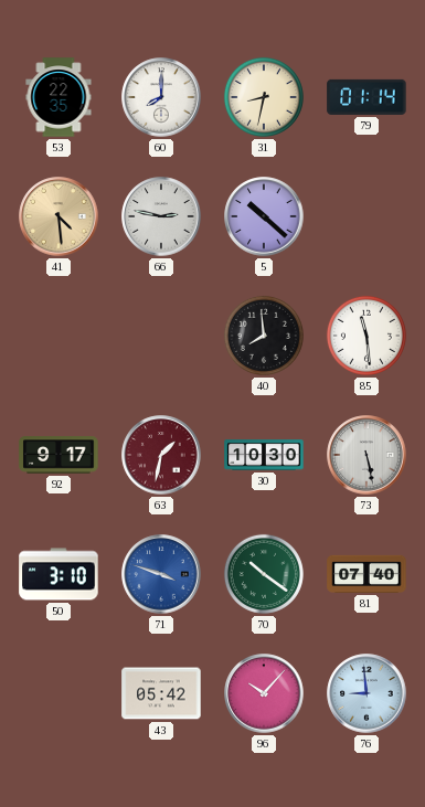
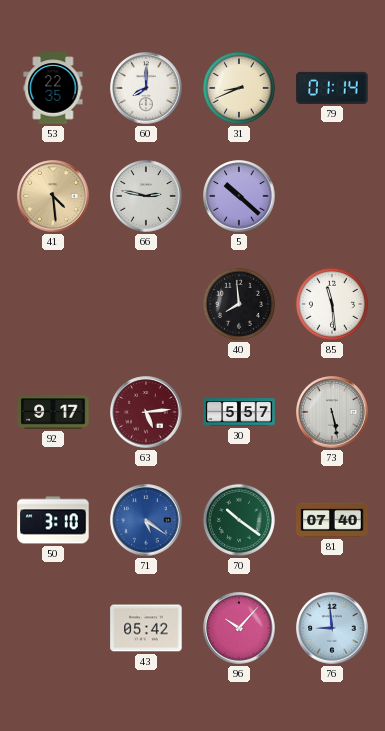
31: 8:32 -> 8:41 (239, 88)
63: 1:32 -> 5:14 (146, 412)
30: 10:30 -> 5:57 (239, 412)
71: 3:48 -> 5:21 (146, 520)
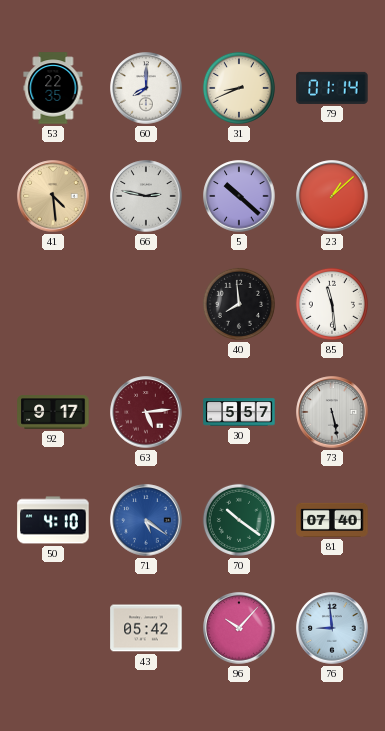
23: none -> 1:08 (332, 196)
50: 3:10 -> 4:10 (53, 520)
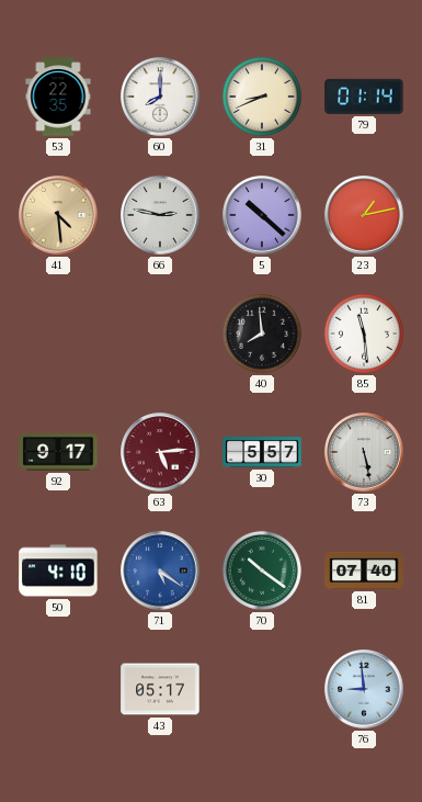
23: 1:08 -> 1:13 (364, 215)
43: 05:42 -> 05:17 (160, 689)
96: 10:07 -> none (239, 628)
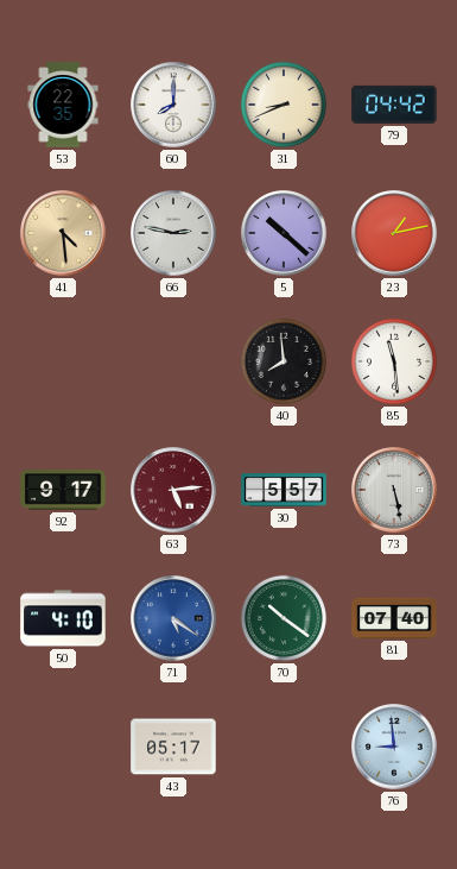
79: 01:14 -> 04:42 (394, 105)
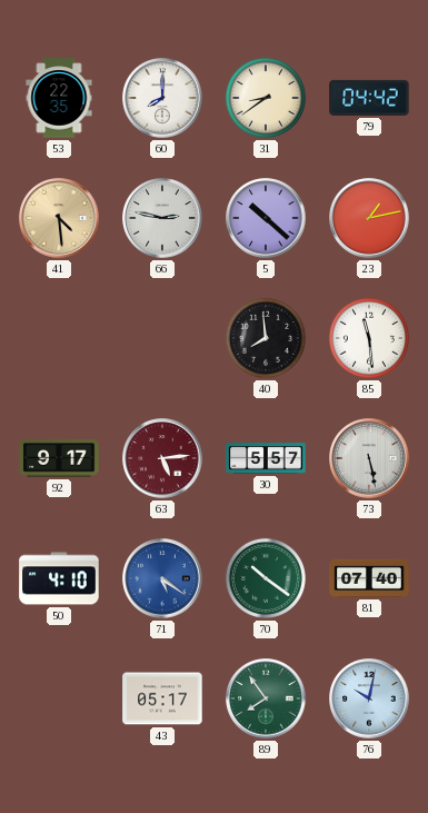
31: 8:41 -> 8:39 (266, 98)
89: none -> 7:54 (266, 698)
76: 8:59 -> 10:02 (369, 698)
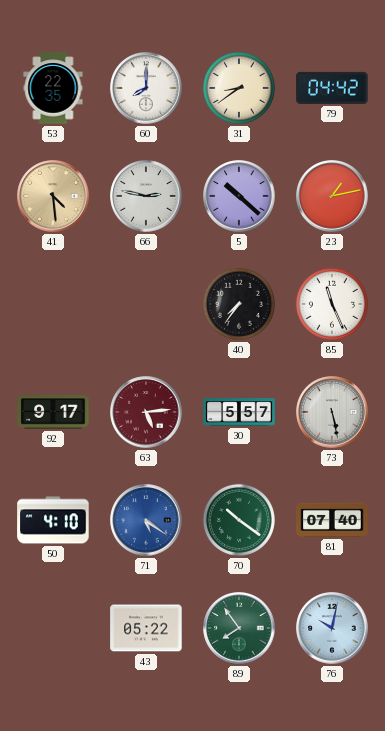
40: 7:59 -> 7:36 (239, 304)
85: 11:29 -> 11:26 (332, 304)
43: 05:17 -> 05:22 (146, 628)
